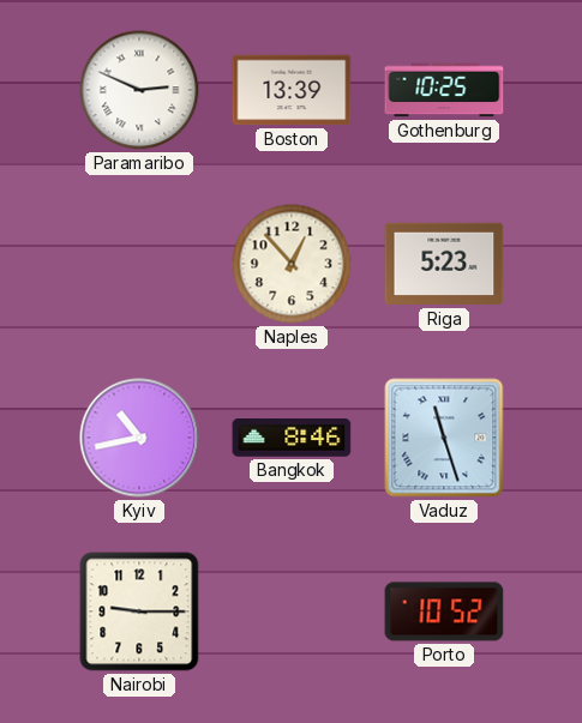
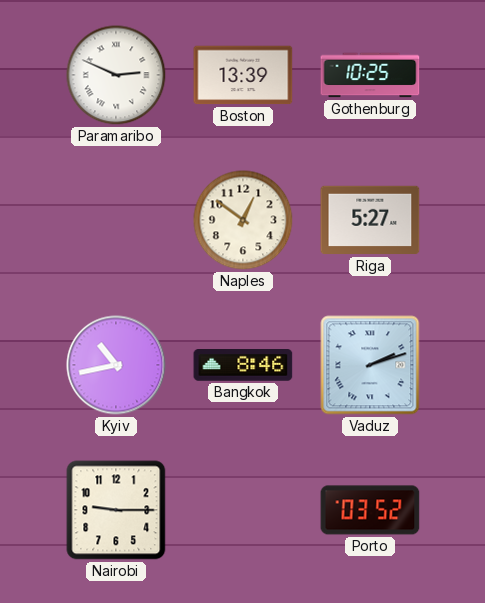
Naples: 12:53 -> 12:51 (243, 220)
Riga: 5:23 -> 5:27 (370, 220)
Vaduz: 11:27 -> 2:12 (370, 365)
Porto: 10:52 -> 03:52 (370, 510)
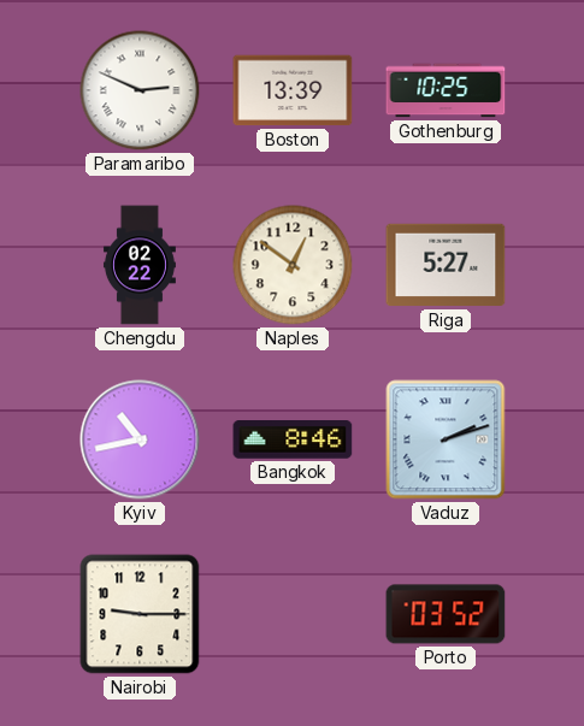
Chengdu: none -> 02:22 (140, 265)
